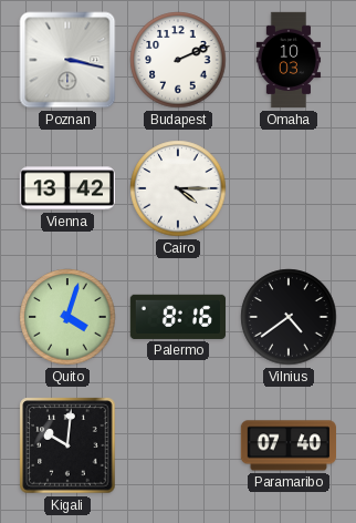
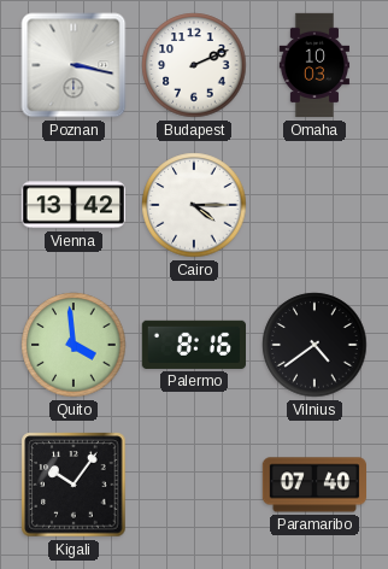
Quito: 4:03 -> 3:59 (74, 345)
Kigali: 10:01 -> 10:06 (74, 485)
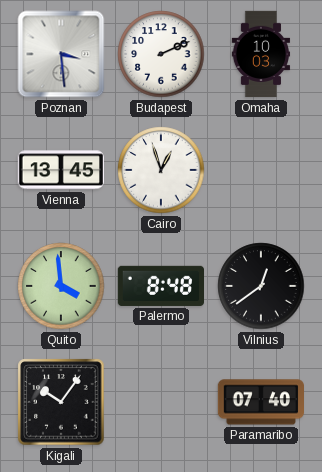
Poznan: 3:17 -> 3:29 (61, 54)
Vienna: 13:42 -> 13:45 (60, 170)
Cairo: 4:15 -> 12:57 (161, 170)
Palermo: 8:16 -> 8:48 (160, 286)
Vilnius: 4:39 -> 12:39 (261, 286)
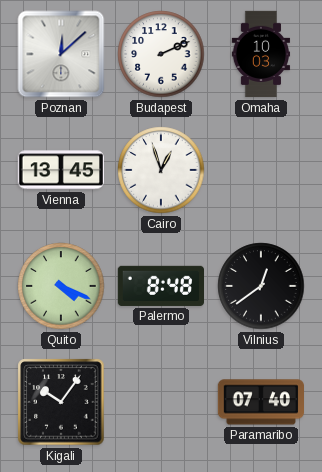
Poznan: 3:29 -> 12:08 (61, 54)
Quito: 3:59 -> 4:19 (61, 286)
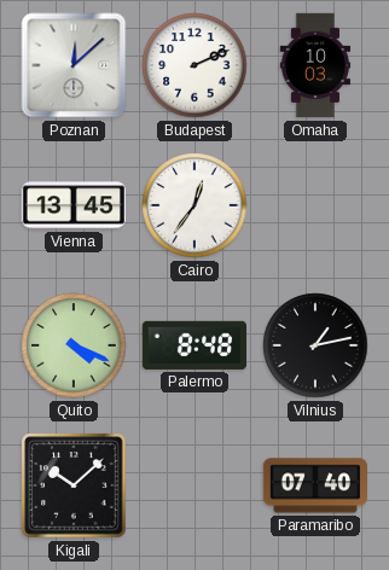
Cairo: 12:57 -> 12:36 (194, 205)
Vilnius: 12:39 -> 1:13 (315, 345)
Kigali: 10:06 -> 10:08 (74, 485)
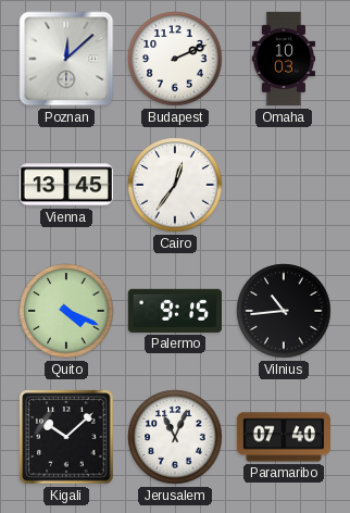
Palermo: 8:48 -> 9:15 (174, 311)
Vilnius: 1:13 -> 10:44 (284, 311)
Jerusalem: none -> 11:04 (175, 437)
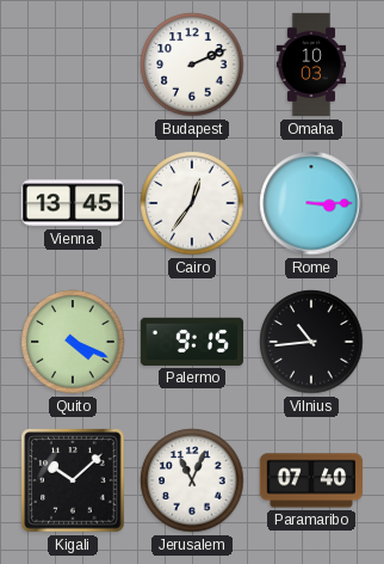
Poznan: 12:08 -> none (66, 59)
Rome: none -> 3:15 (311, 203)
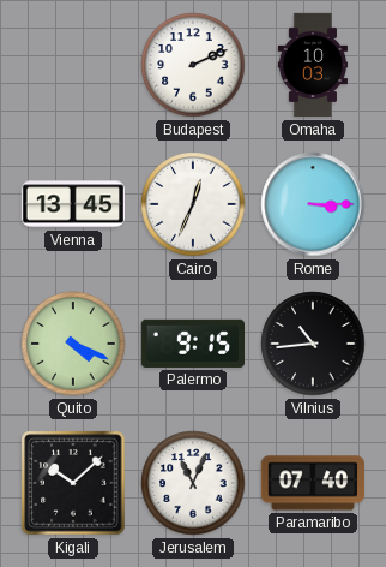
Cairo: 12:36 -> 12:34 (193, 204)
